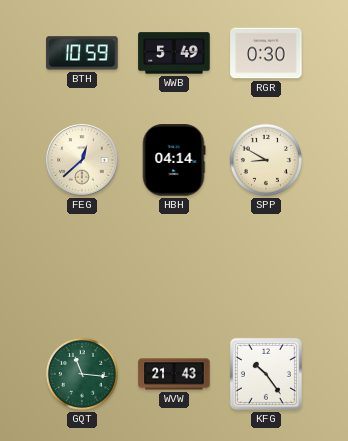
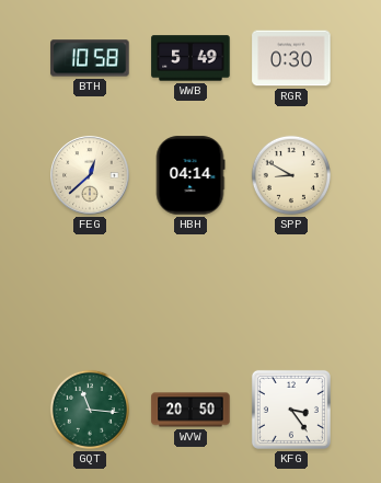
BTH: 10:59 -> 10:58 (90, 58)
WVW: 21:43 -> 20:50 (190, 410)
KFG: 10:24 -> 3:24 (291, 410)
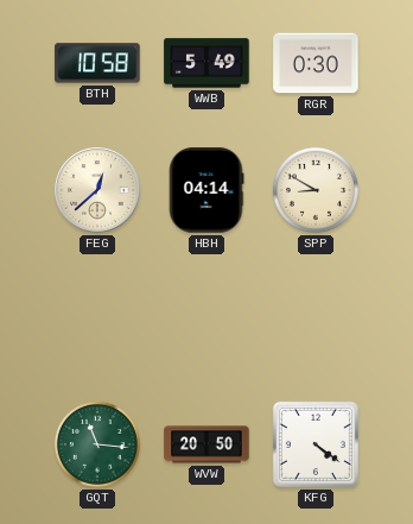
KFG: 3:24 -> 4:21 (316, 444)
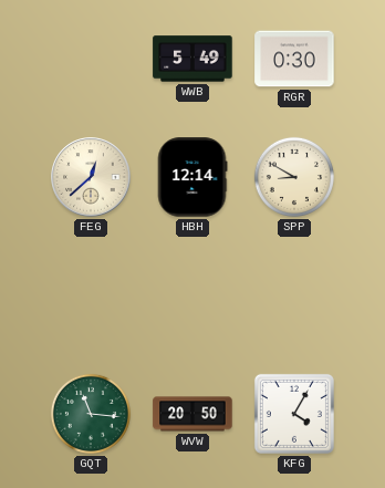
BTH: 10:58 -> none (97, 63)
HBH: 04:14 -> 12:14 (192, 177)
KFG: 4:21 -> 4:05 (294, 414)
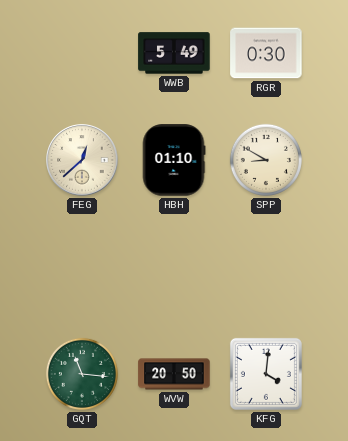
HBH: 12:14 -> 01:10 (174, 160)
KFG: 4:05 -> 4:01 (266, 374)
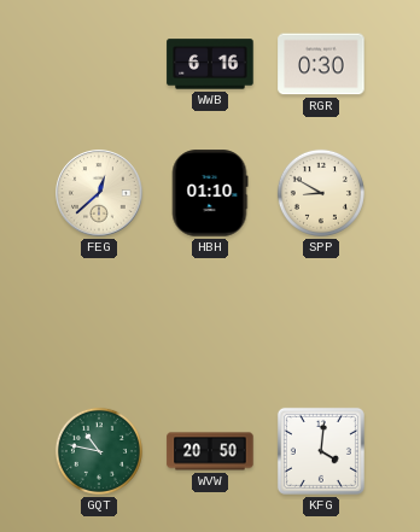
WWB: 5:49 -> 6:16 (210, 64)
GQT: 11:16 -> 10:47 (99, 451)
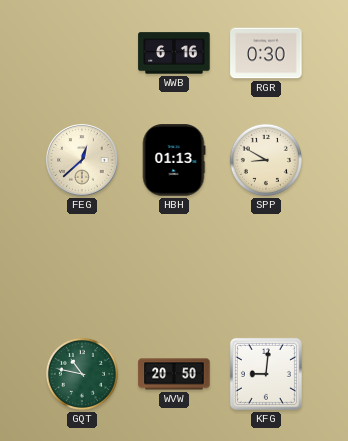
HBH: 01:10 -> 01:13 (174, 160)
KFG: 4:01 -> 9:01 (266, 374)
